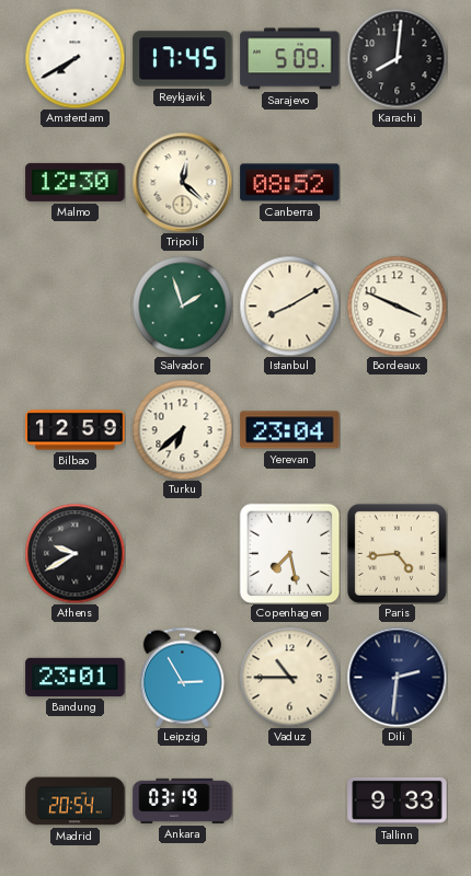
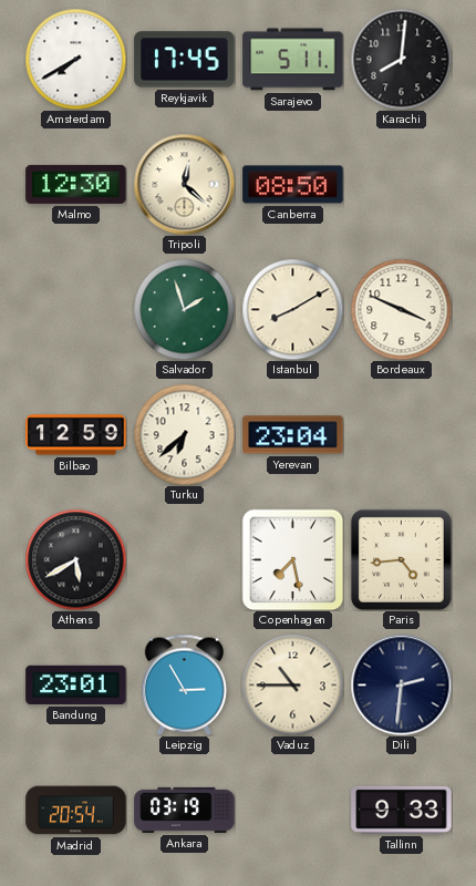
Sarajevo: 5:09 -> 5:11 (293, 60)
Canberra: 08:52 -> 08:50 (293, 185)
Athens: 9:40 -> 5:40 (75, 559)
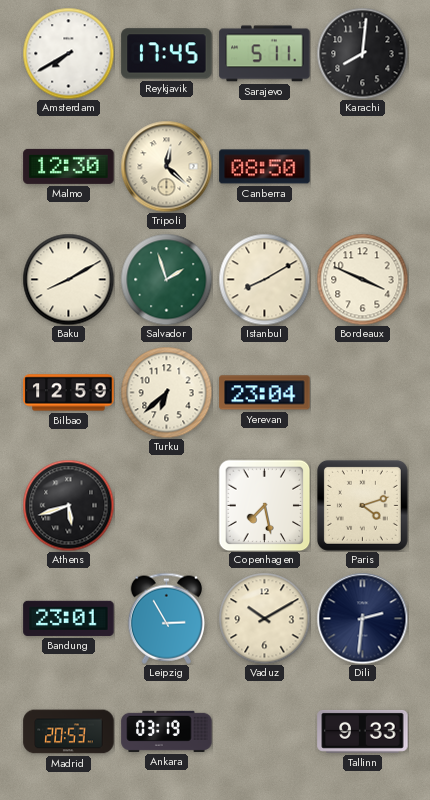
Baku: none -> 8:10 (68, 279)
Athens: 5:40 -> 5:42 (68, 505)
Paris: 4:44 -> 4:12 (362, 505)
Vaduz: 10:45 -> 10:10 (264, 618)
Madrid: 20:54 -> 20:53 (69, 732)
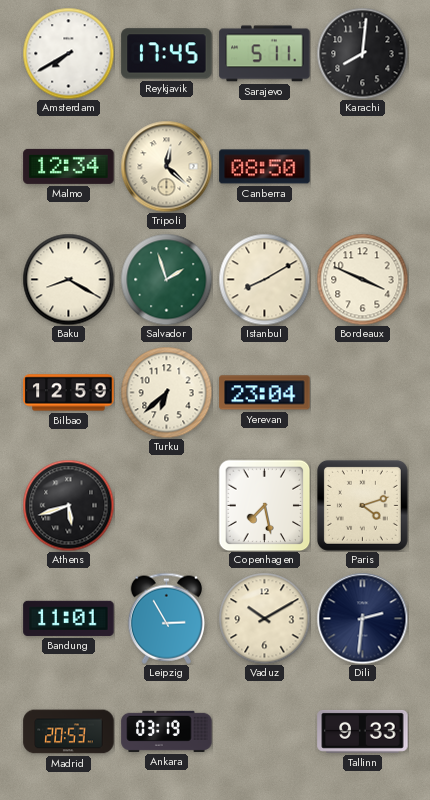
Malmo: 12:30 -> 12:34 (69, 166)
Baku: 8:10 -> 8:20 (68, 279)
Bandung: 23:01 -> 11:01 (69, 618)
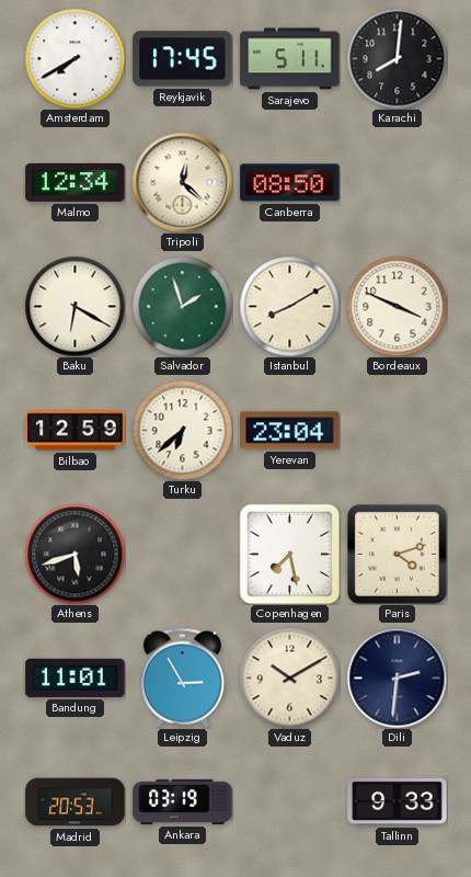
Baku: 8:20 -> 6:20 (74, 306)
